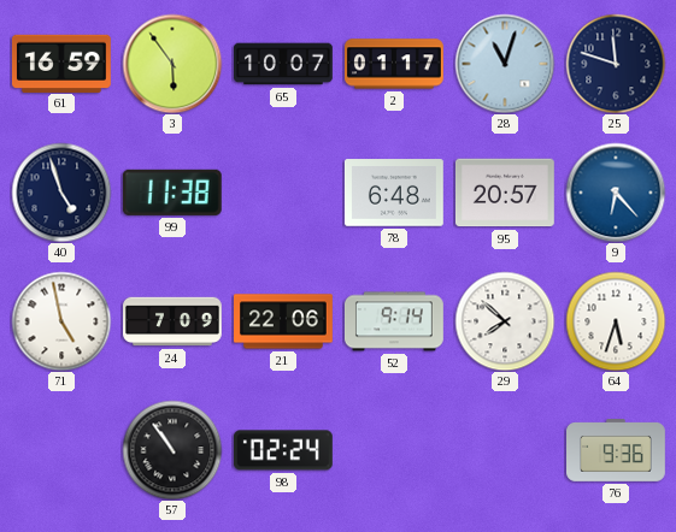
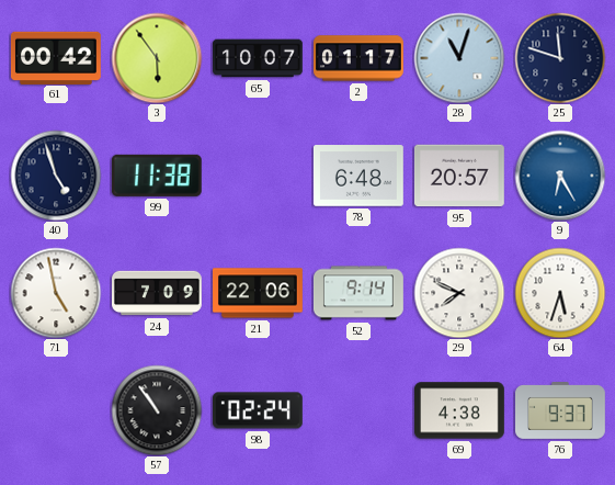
61: 16:59 -> 00:42 (56, 57)
9: 6:23 -> 6:25 (560, 176)
29: 7:52 -> 7:49 (459, 293)
69: none -> 4:38 (459, 410)
76: 9:36 -> 9:37 (561, 411)
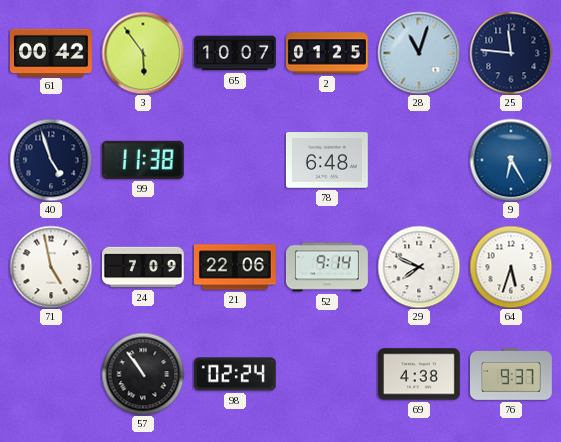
2: 01:17 -> 01:25 (328, 53)
25: 11:48 -> 11:46 (511, 53)
95: 20:57 -> none (459, 176)
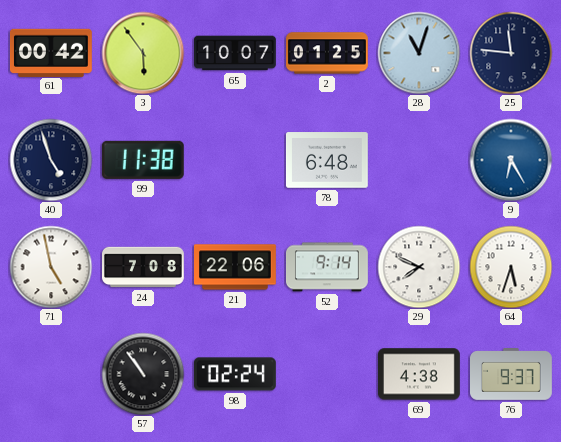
24: 7:09 -> 7:08 (144, 267)
